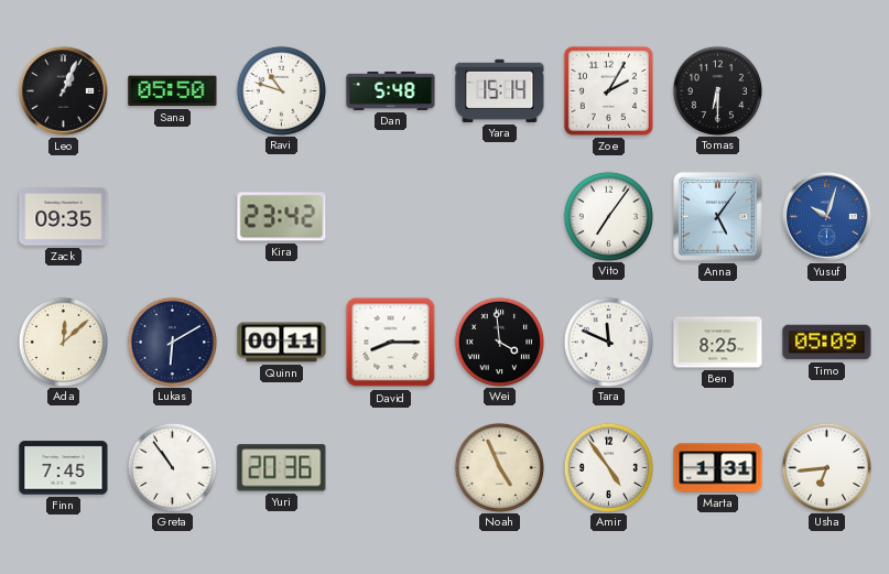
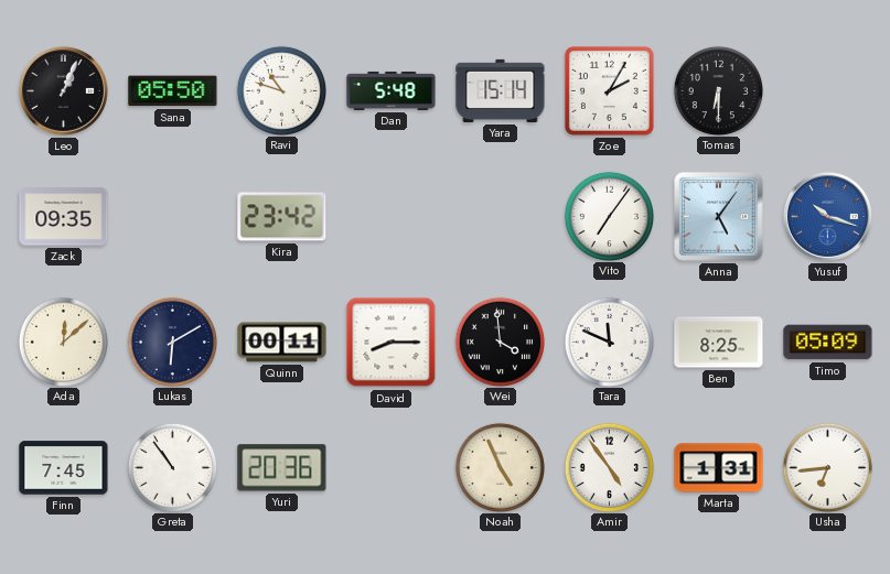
Yusuf: 10:03 -> 10:18 (827, 216)
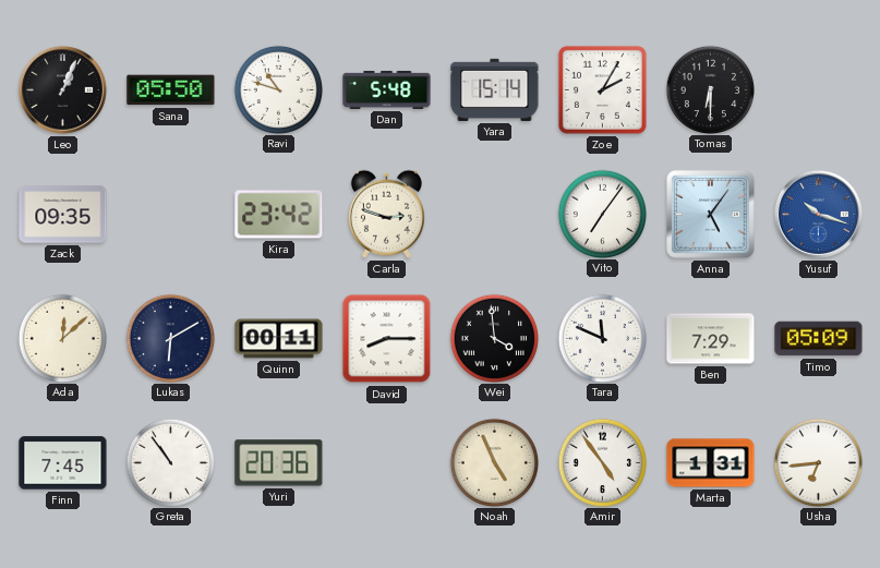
Carla: none -> 2:48 (386, 214)
Ben: 8:25 -> 7:29 (711, 339)
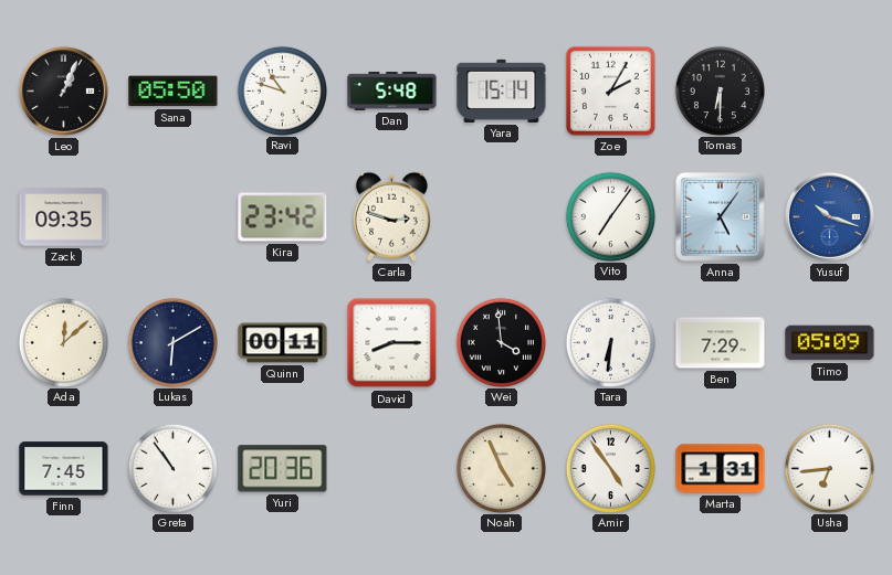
Tara: 11:49 -> 6:31 (610, 342)
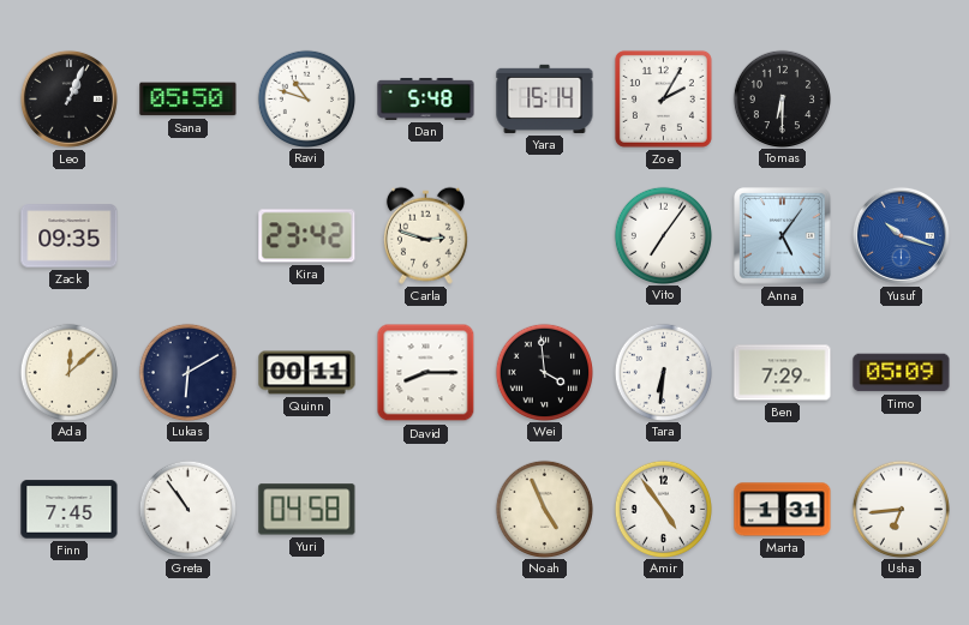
Yuri: 20:36 -> 04:58 (307, 510)
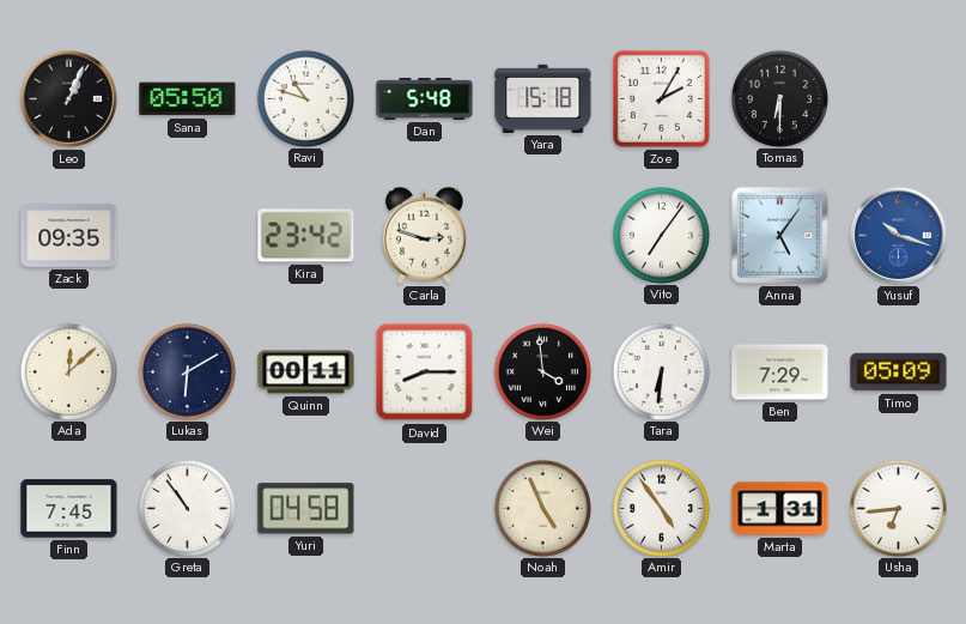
Yara: 15:14 -> 15:18 (543, 98)
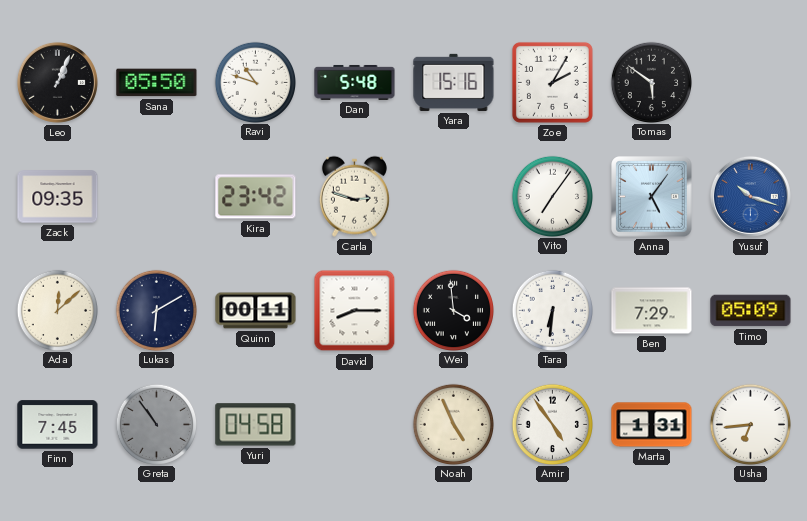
Yara: 15:18 -> 15:16 (454, 82)
Tomas: 6:30 -> 5:51 (651, 82)
Greta dial: white -> grey (156, 424)
